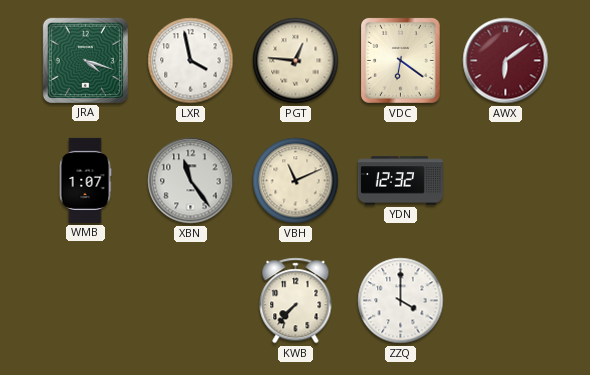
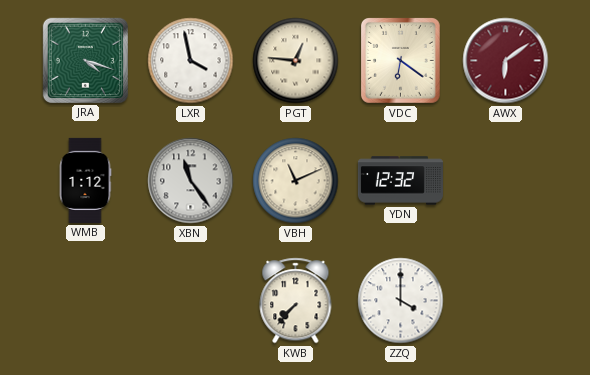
WMB: 1:07 -> 1:12 (85, 180)
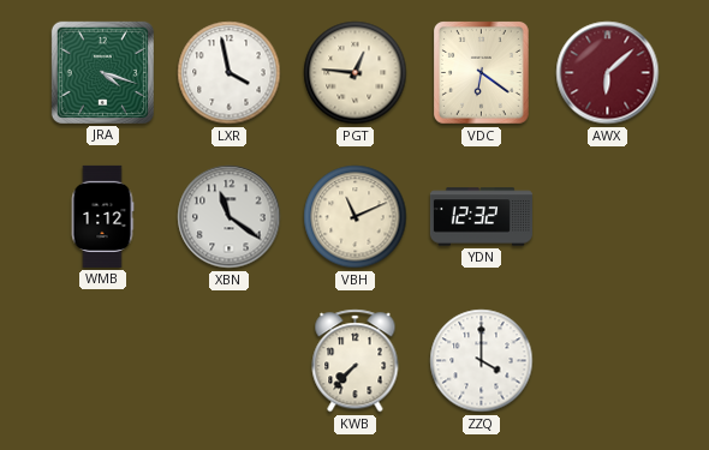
AWX: 6:09 -> 6:08 (608, 73)
XBN: 11:24 -> 11:21 (230, 217)
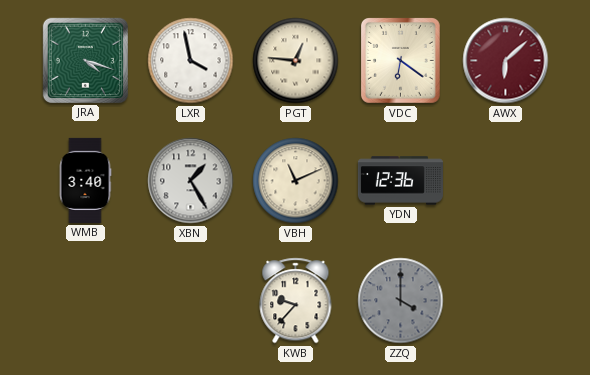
WMB: 1:12 -> 3:40 (85, 180)
XBN: 11:21 -> 1:25 (191, 181)
YDN: 12:32 -> 12:36 (400, 181)
KWB: 7:37 -> 9:37 (296, 301)
ZZQ dial: white -> grey (401, 301)
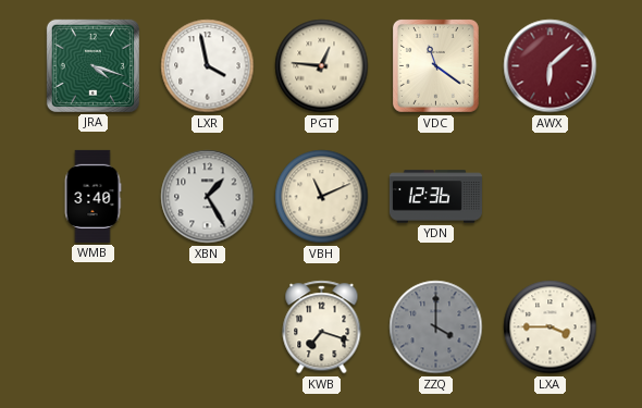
VDC: 6:21 -> 11:21 (436, 66)
KWB: 9:37 -> 7:18 (322, 327)
LXA: none -> 3:45 (551, 327)
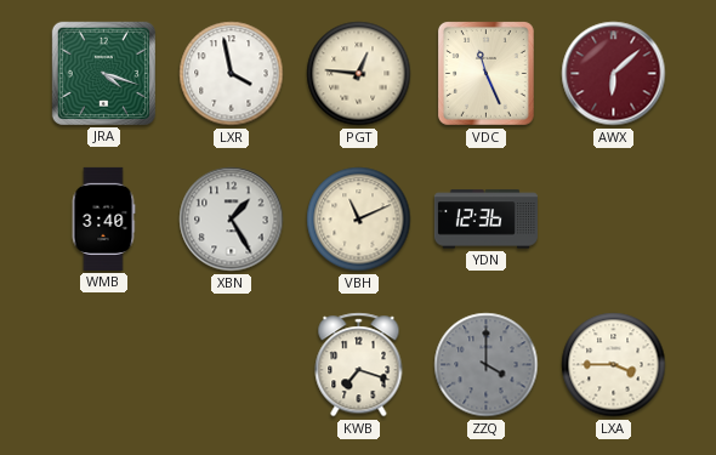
VDC: 11:21 -> 11:26 (487, 74)
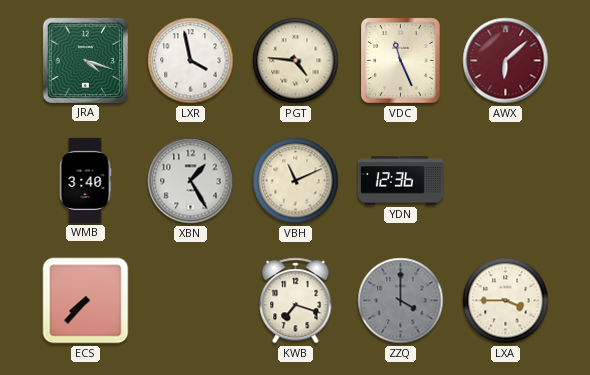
PGT: 12:46 -> 4:46 (296, 61)
ECS: none -> 7:37 (86, 301)
